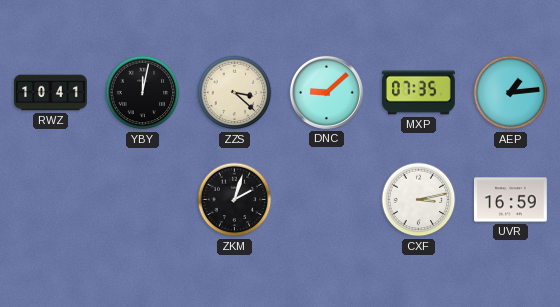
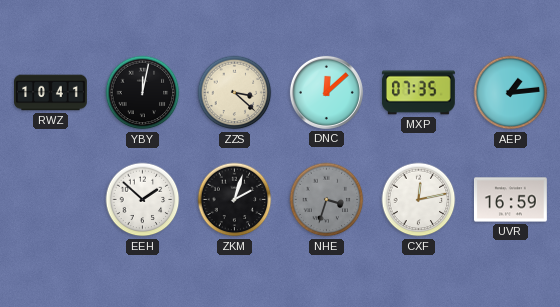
DNC: 9:08 -> 12:08 (326, 92)
EEH: none -> 1:52 (143, 200)
NHE: none -> 3:33 (327, 200)
CXF: 3:13 -> 12:13 (419, 200)
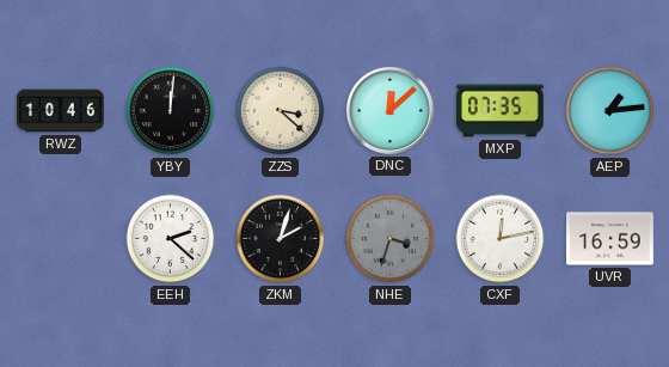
RWZ: 10:41 -> 10:46 (61, 111)
YBY: 12:02 -> 12:01 (171, 111)
EEH: 1:52 -> 2:22 (171, 239)
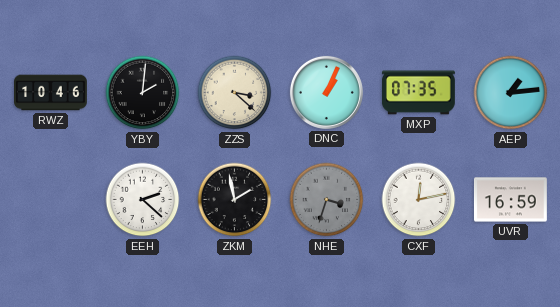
YBY: 12:01 -> 2:01 (143, 93)
DNC: 12:08 -> 1:04 (326, 92)
ZKM: 2:03 -> 1:58 (235, 200)
